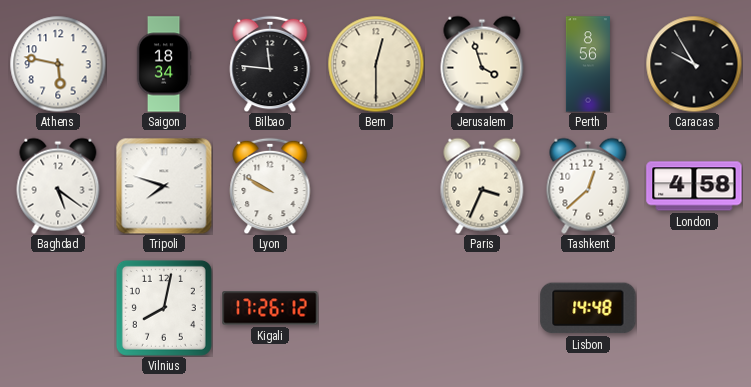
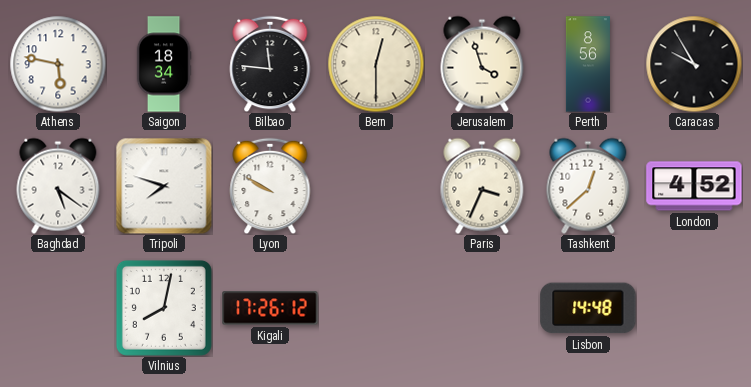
London: 4:58 -> 4:52 (694, 186)
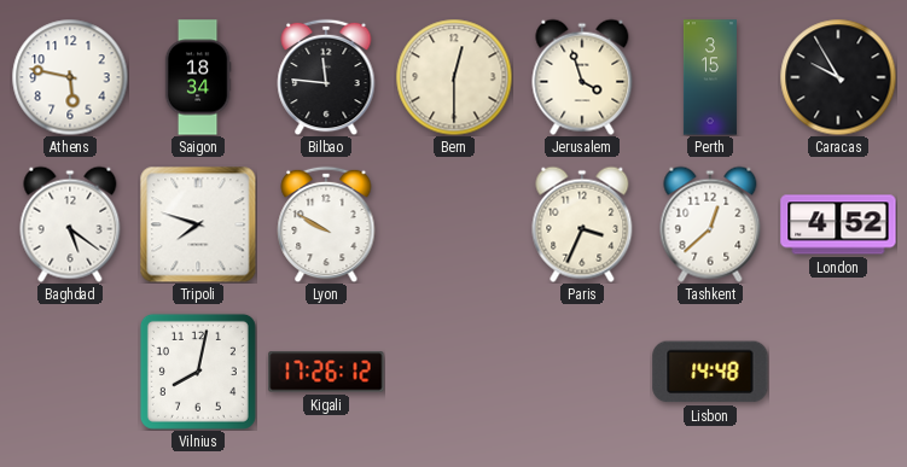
Perth: 8:56 -> 3:15 (710, 77)
